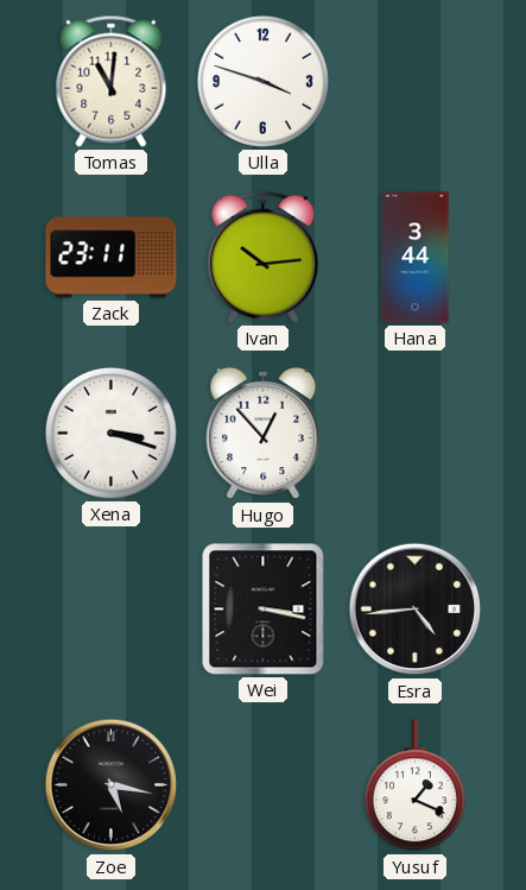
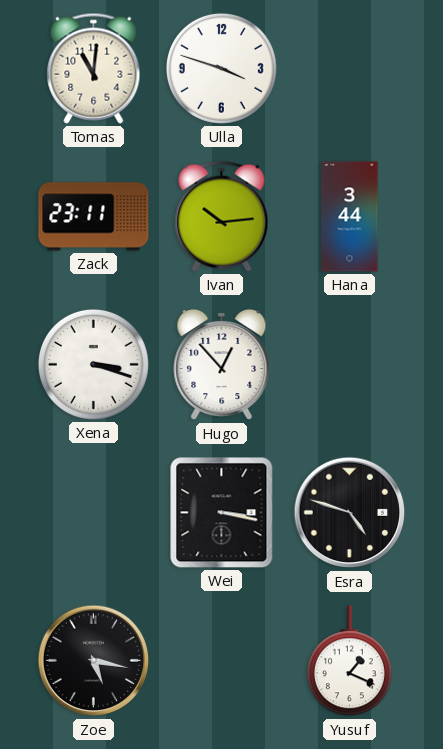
Esra: 4:44 -> 4:48 (350, 513)
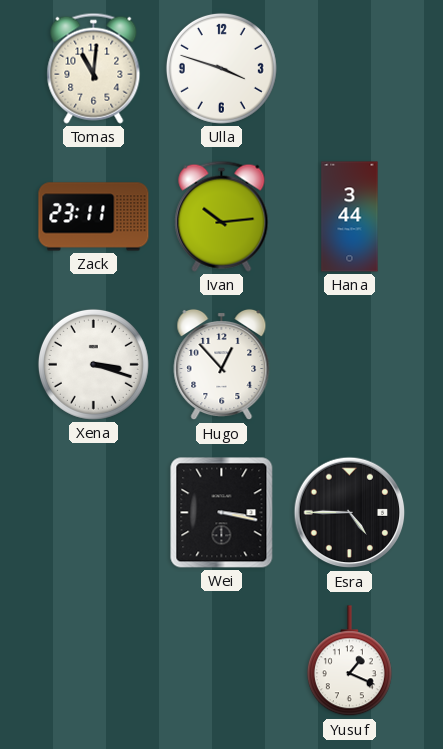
Esra: 4:48 -> 4:45 (350, 513)
Zoe: 5:17 -> none (94, 661)
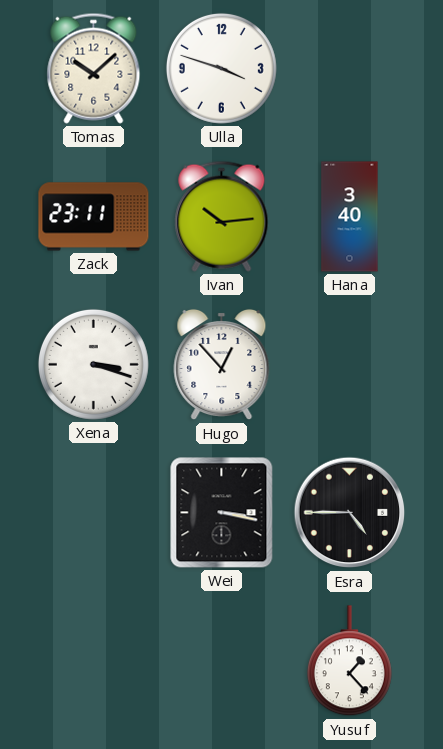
Tomas: 11:01 -> 10:08 (94, 68)
Hana: 3:44 -> 3:40 (350, 217)
Yusuf: 1:19 -> 1:23 (349, 661)
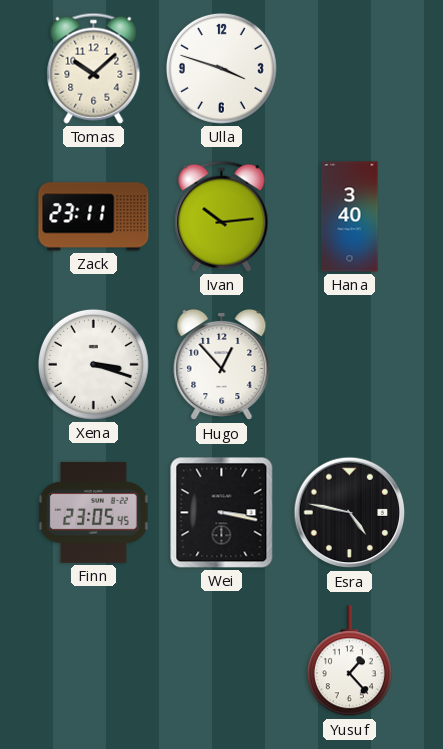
Finn: none -> 23:05 (94, 512)
Esra: 4:45 -> 4:47 (350, 513)
